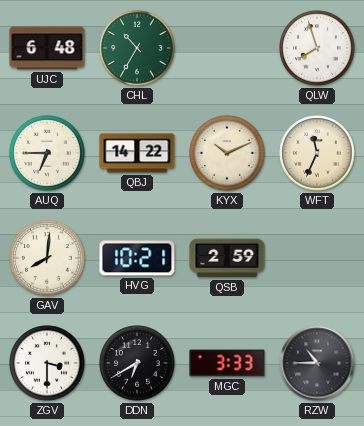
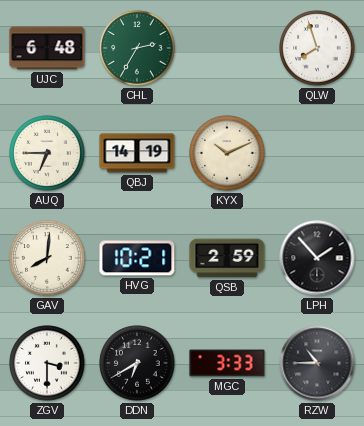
CHL: 10:35 -> 2:35 (137, 48)
QBJ: 14:22 -> 14:19 (137, 153)
WFT: 11:34 -> none (317, 153)
LPH: none -> 1:53 (317, 258)
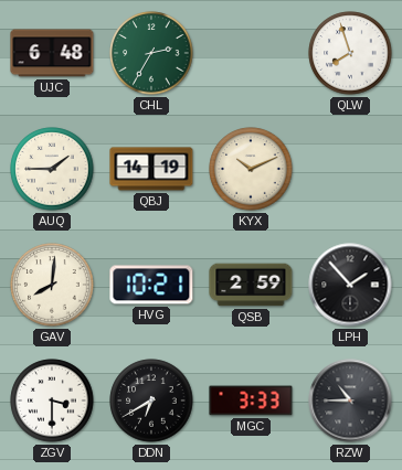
AUQ: 6:45 -> 1:45 (52, 169)
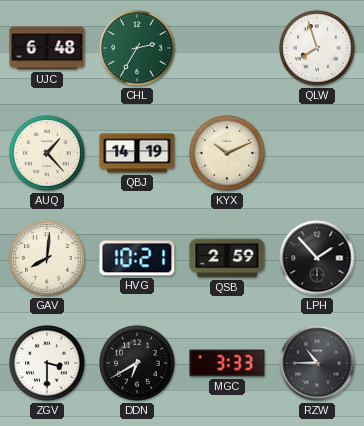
AUQ: 1:45 -> 1:23 (47, 153)
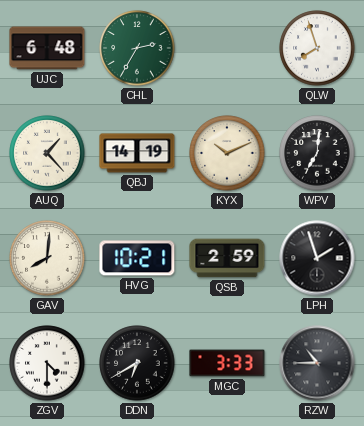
WPV: none -> 7:01 (317, 153)
LPH: 1:53 -> 1:57 (317, 258)
ZGV: 3:30 -> 4:30 (47, 363)
